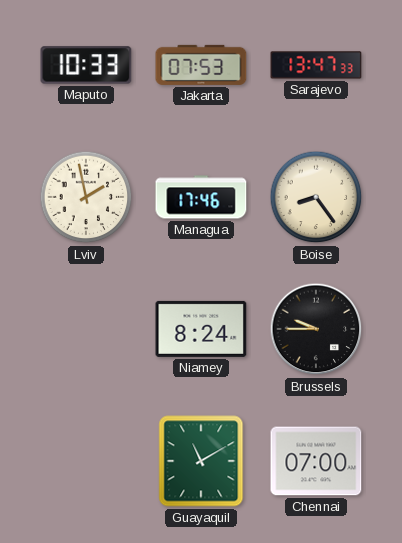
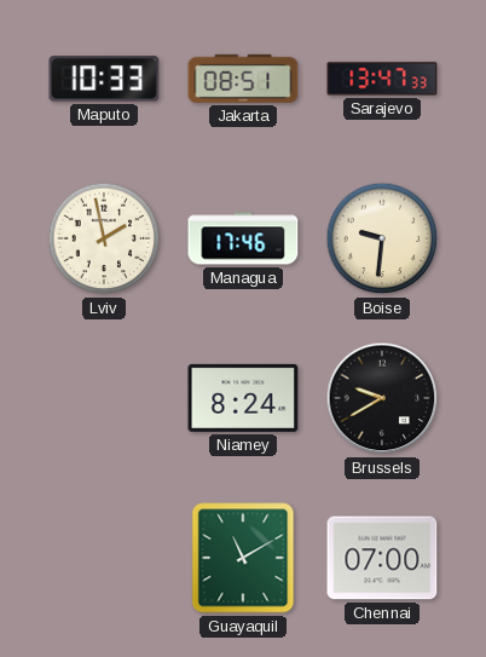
Jakarta: 07:53 -> 08:51 (243, 79)
Boise: 8:24 -> 9:31 (382, 238)
Brussels: 9:45 -> 9:40 (382, 398)
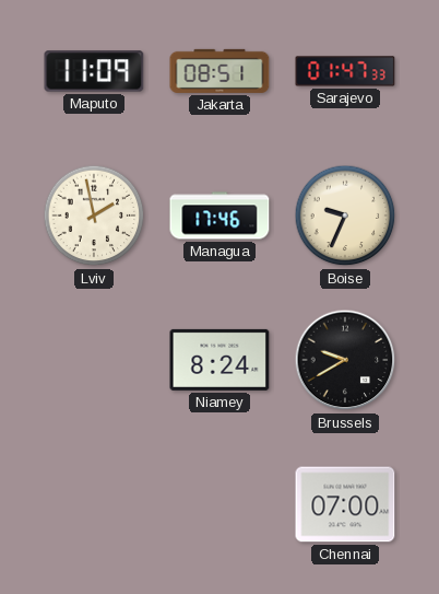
Maputo: 10:33 -> 11:09 (94, 71)
Sarajevo: 13:47 -> 01:47 (345, 71)
Boise: 9:31 -> 9:34 (345, 216)
Guayaquil: 11:10 -> none (243, 558)
